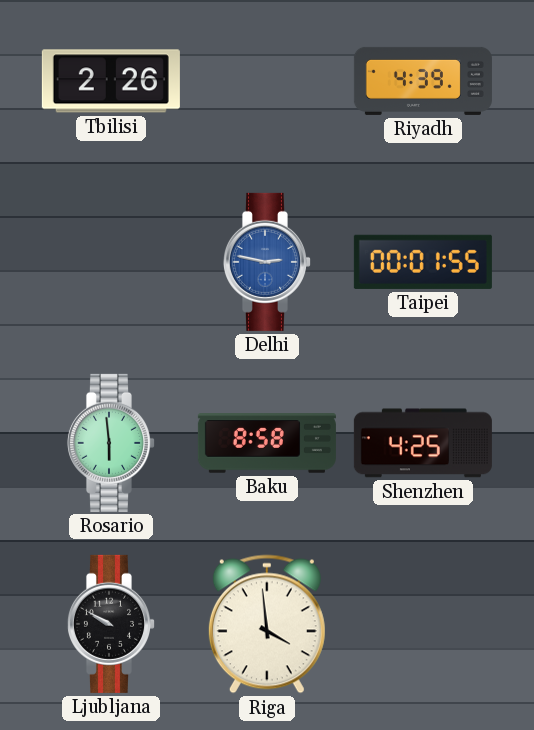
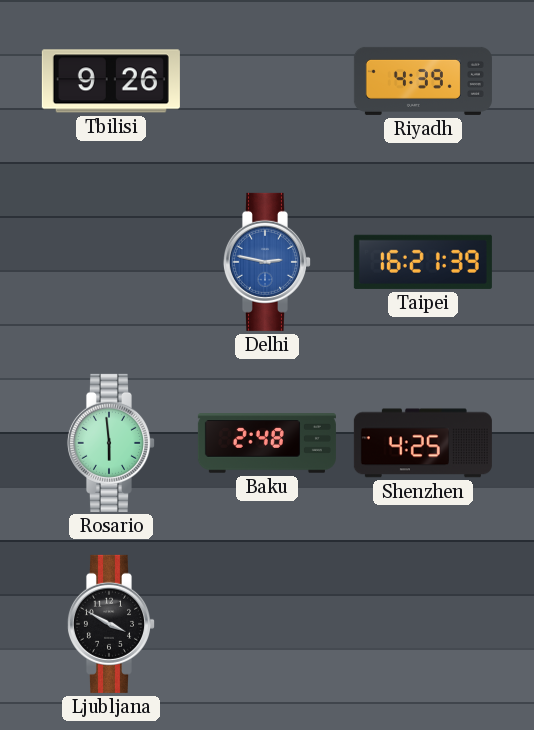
Tbilisi: 2:26 -> 9:26 (111, 81)
Taipei: 00:01 -> 16:21 (423, 262)
Baku: 8:58 -> 2:48 (267, 443)
Ljubljana: 9:50 -> 3:50 (110, 624)
Riga: 3:59 -> none (267, 624)
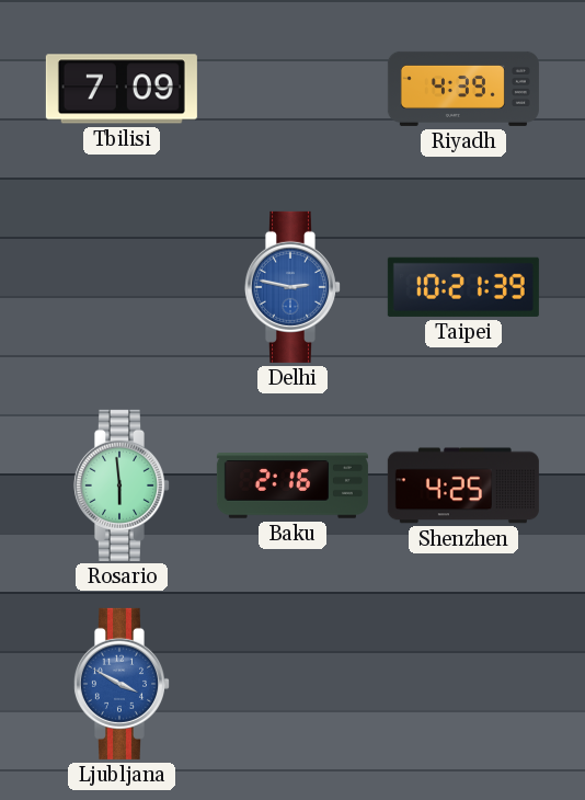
Tbilisi: 9:26 -> 7:09 (122, 89)
Taipei: 16:21 -> 10:21 (463, 287)
Baku: 2:48 -> 2:16 (292, 485)
Ljubljana dial: black -> blue (121, 684)
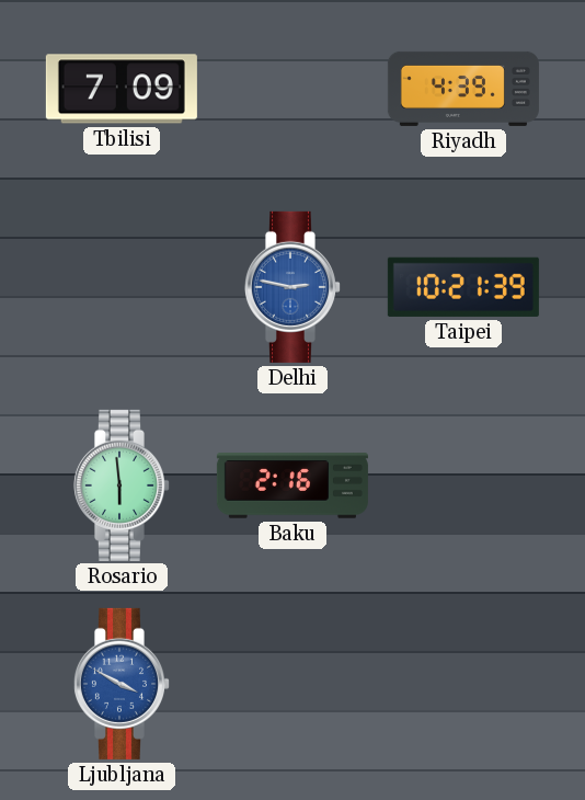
Shenzhen: 4:25 -> none (463, 485)
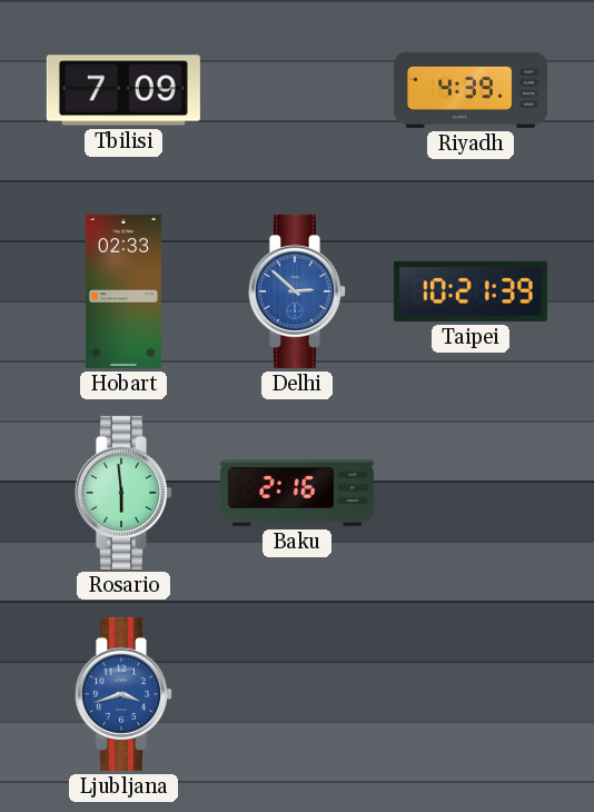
Hobart: none -> 02:33 (123, 291)
Delhi: 2:47 -> 2:52 (296, 291)
Ljubljana: 3:50 -> 3:42 (122, 694)
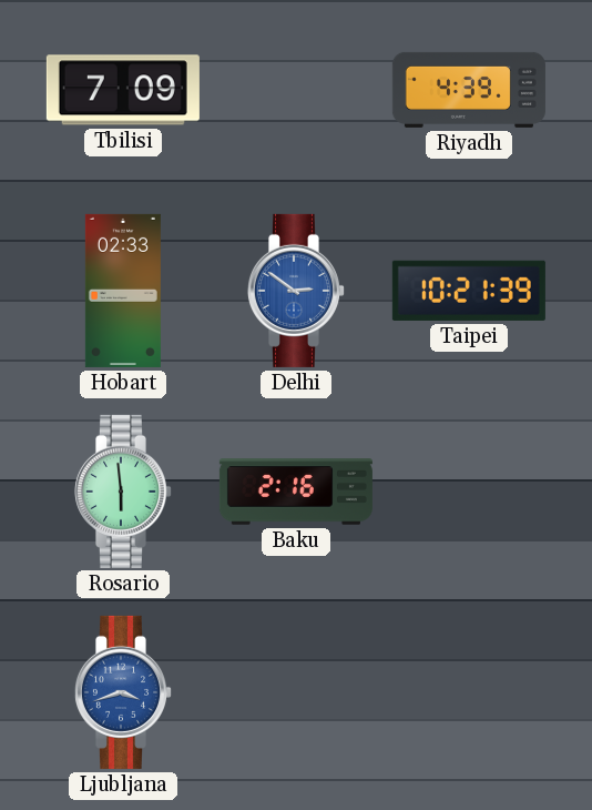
Delhi: 2:52 -> 2:51 (295, 291)
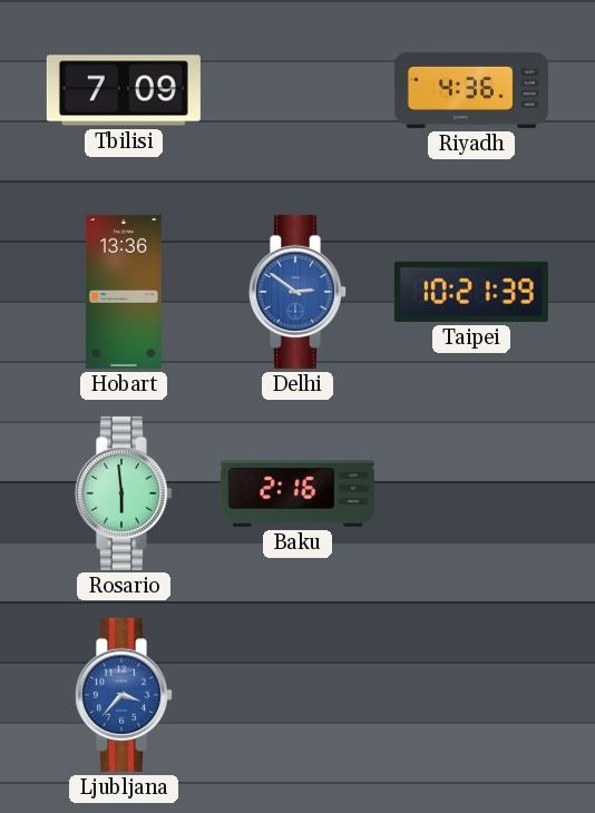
Riyadh: 4:39 -> 4:36 (471, 90)
Hobart: 02:33 -> 13:36 (124, 292)
Ljubljana: 3:42 -> 3:37 (123, 695)
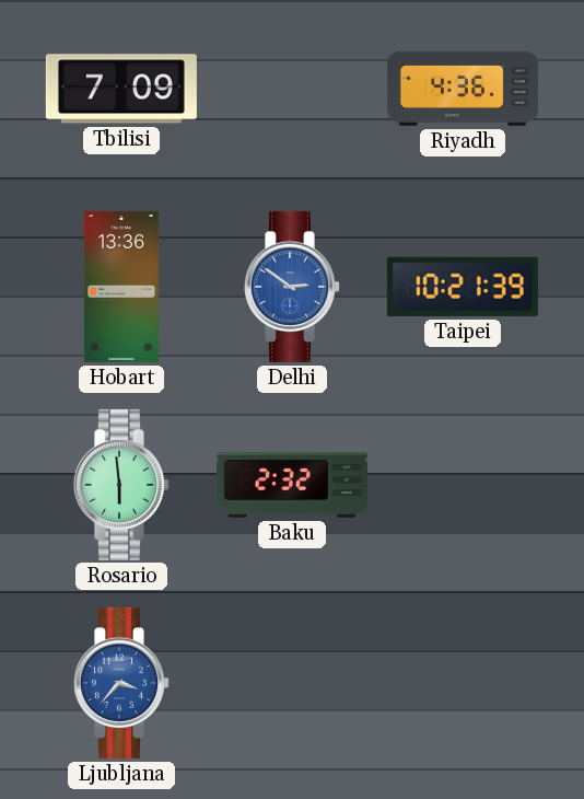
Baku: 2:16 -> 2:32 (292, 485)
